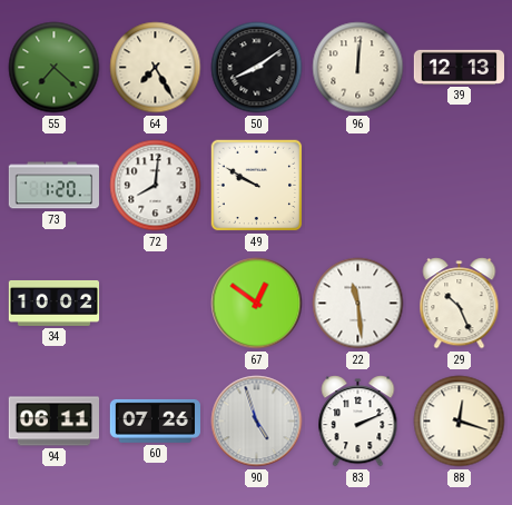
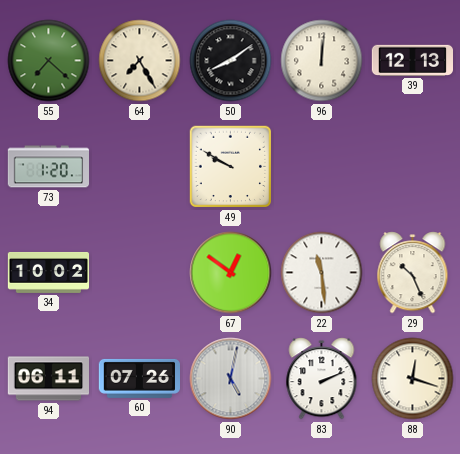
72: 8:01 -> none (156, 186)
90: 4:57 -> 5:02 (231, 379)
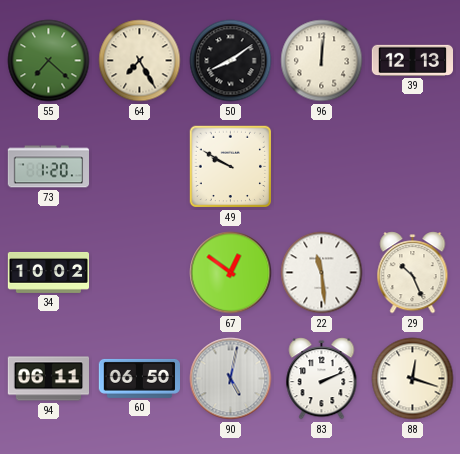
60: 07:26 -> 06:50 (139, 378)
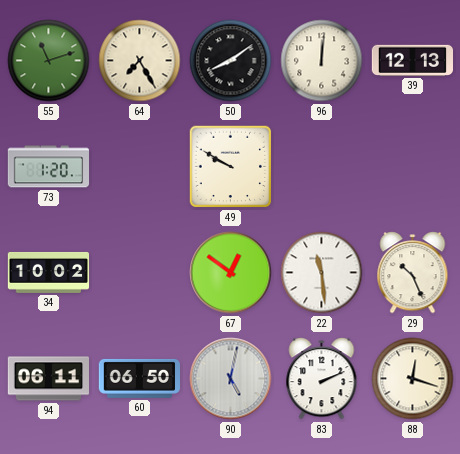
55: 7:22 -> 11:12 (49, 61)
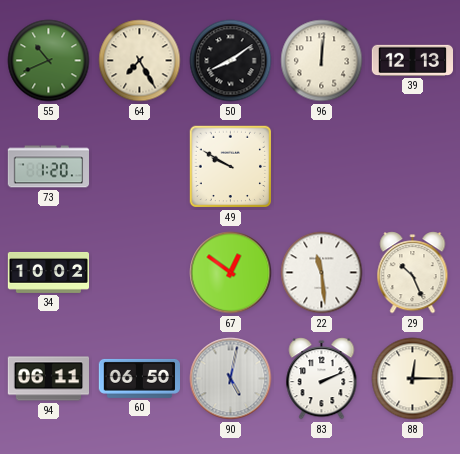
55: 11:12 -> 10:41 (49, 61)
88: 12:18 -> 12:15 (413, 379)
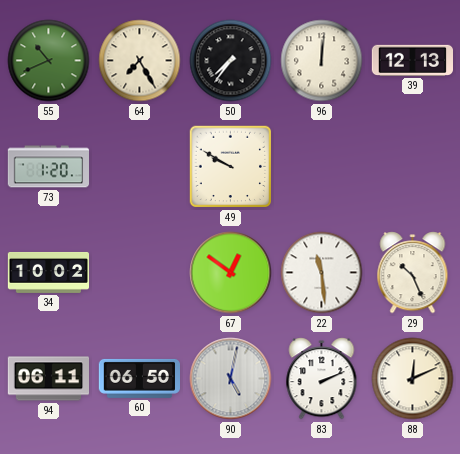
50: 8:09 -> 7:36 (231, 61)
88: 12:15 -> 12:11 (413, 379)
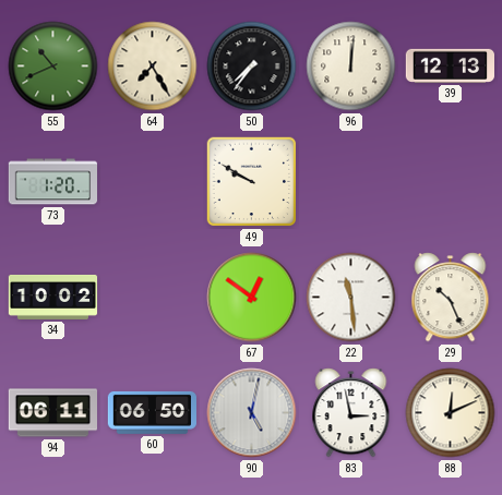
83: 2:11 -> 2:58 (351, 413)
